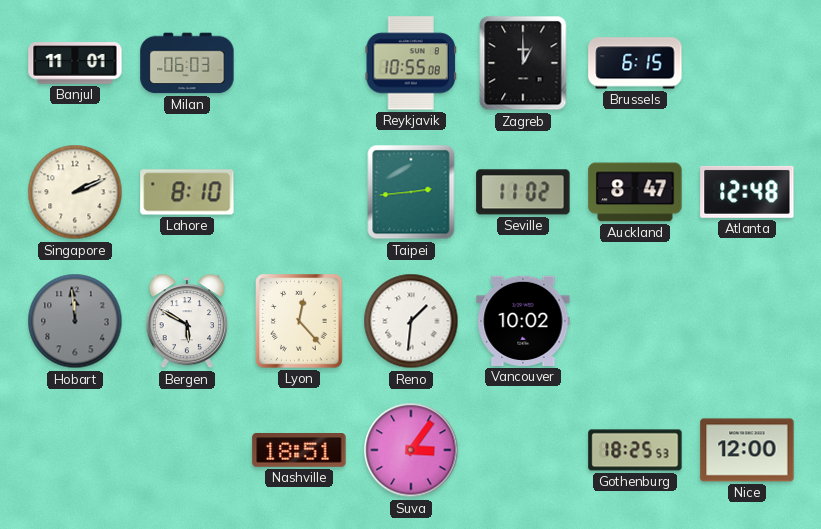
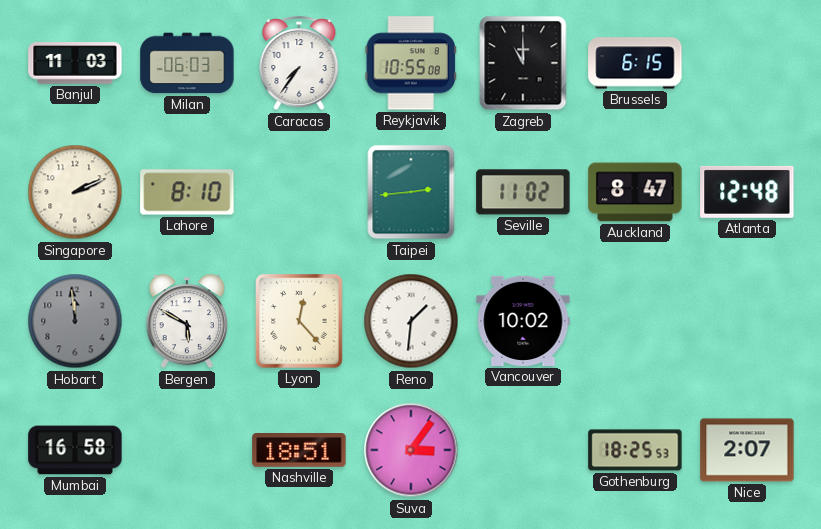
Banjul: 11:01 -> 11:03 (75, 63)
Caracas: none -> 7:36 (299, 64)
Zagreb: 1:00 -> 11:00 (523, 63)
Mumbai: none -> 16:58 (75, 450)
Nice: 12:00 -> 2:07 (747, 450)
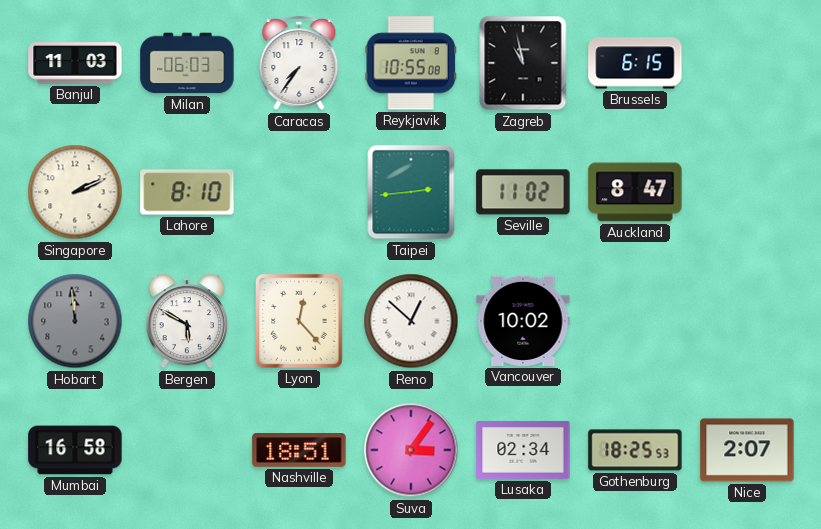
Zagreb: 11:00 -> 10:58 (523, 63)
Atlanta: 12:48 -> none (747, 192)
Reno: 1:31 -> 12:52 (411, 321)
Lusaka: none -> 02:34 (523, 451)
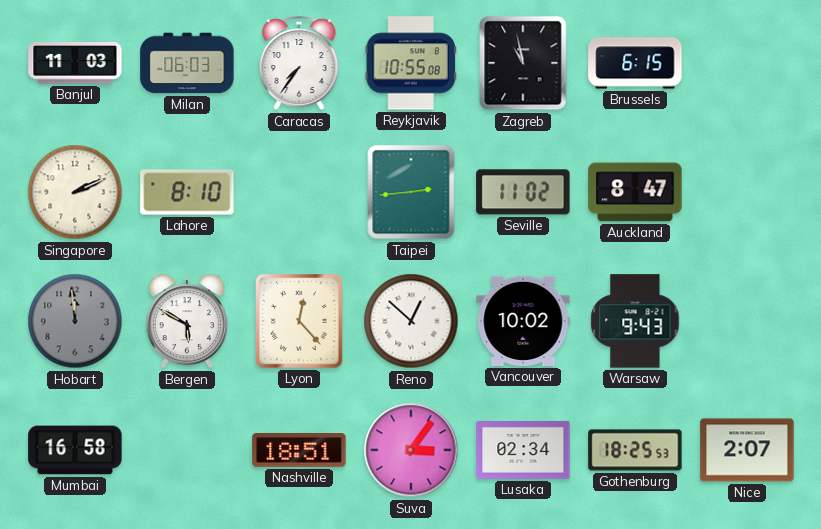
Warsaw: none -> 9:43 (635, 321)
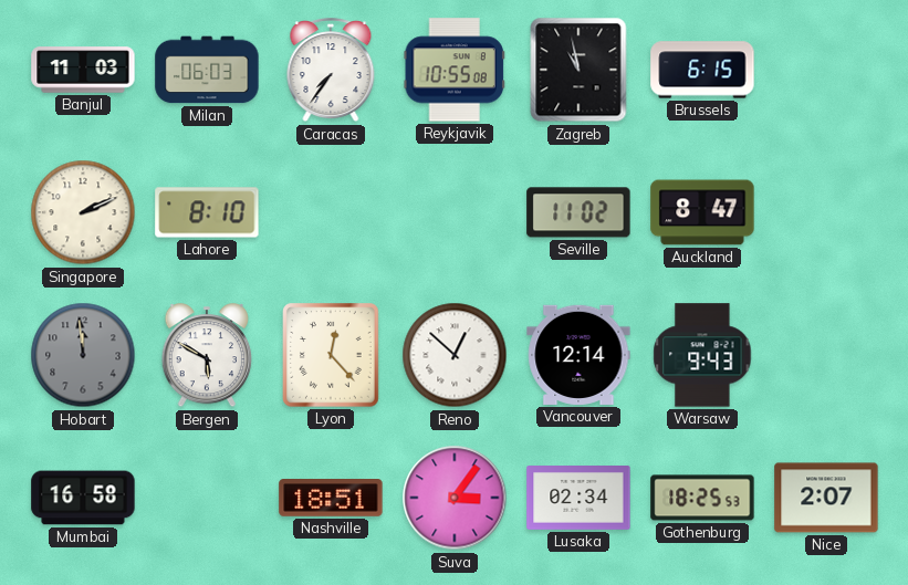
Taipei: 2:44 -> none (411, 192)
Vancouver: 10:02 -> 12:14 (578, 355)
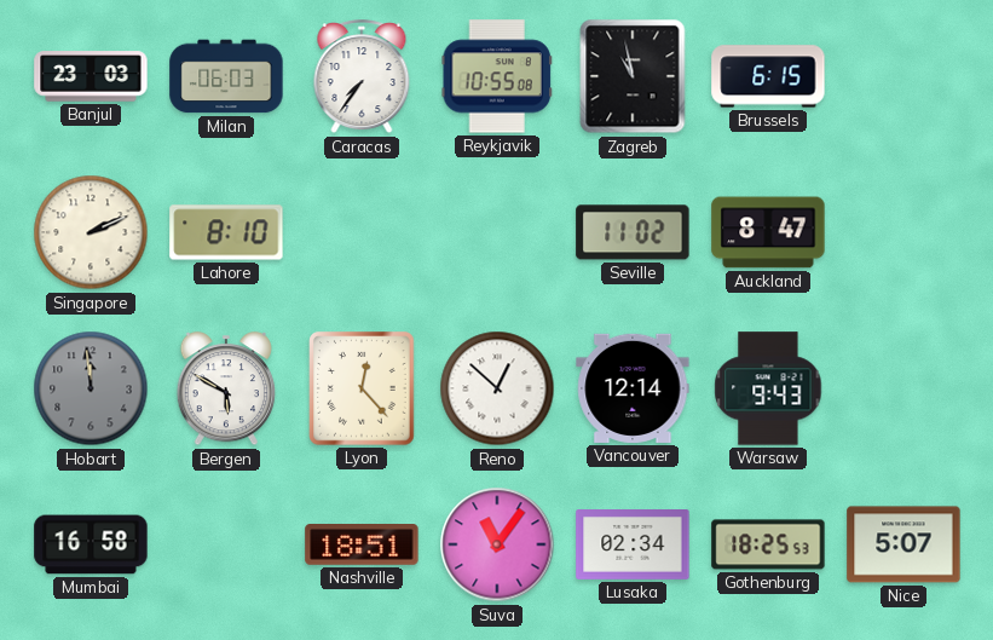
Banjul: 11:03 -> 23:03 (91, 76)
Suva: 3:06 -> 11:06 (497, 544)
Nice: 2:07 -> 5:07 (903, 544)
